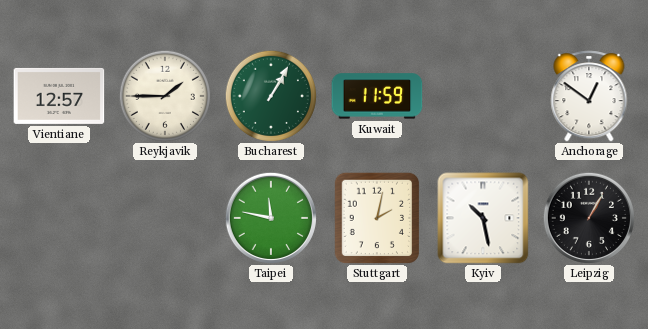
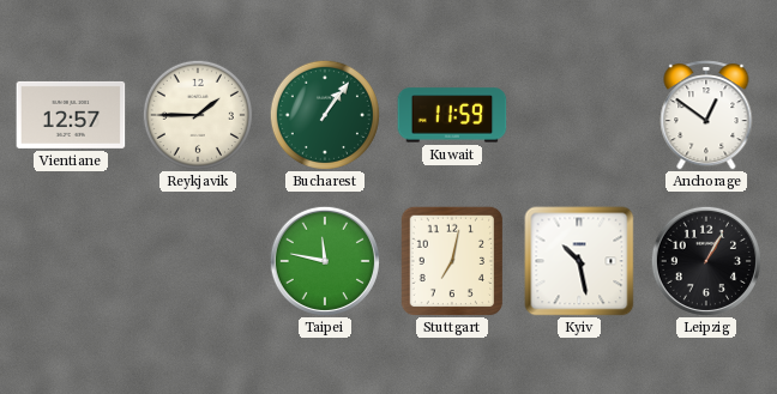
Bucharest: 1:05 -> 1:06 (325, 115)
Stuttgart: 2:02 -> 7:02 (451, 261)
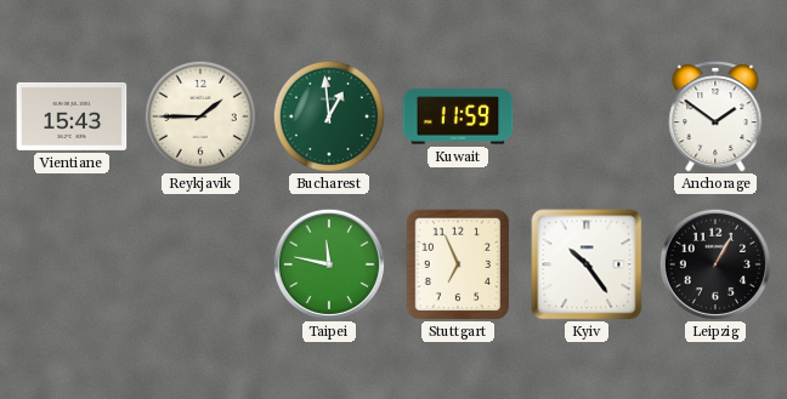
Vientiane: 12:57 -> 15:43 (72, 116)
Bucharest: 1:06 -> 12:59 (329, 116)
Anchorage: 12:51 -> 1:51 (715, 116)
Stuttgart: 7:02 -> 6:56 (457, 264)
Kyiv: 10:28 -> 10:24 (587, 264)
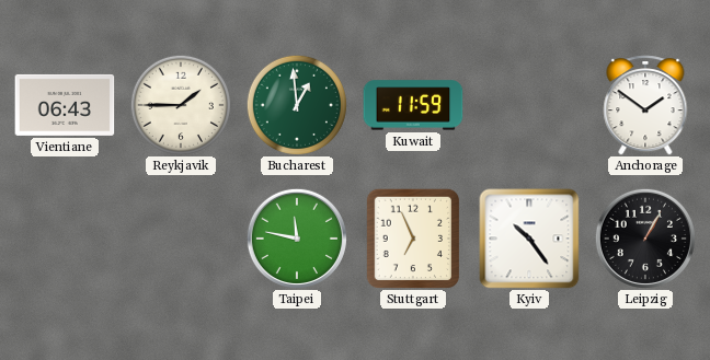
Vientiane: 15:43 -> 06:43 (65, 105)
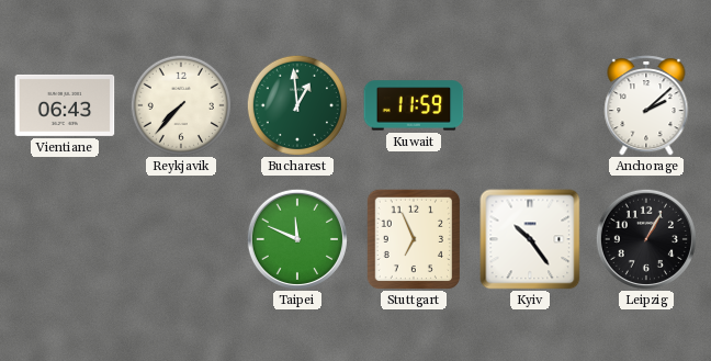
Reykjavik: 1:45 -> 7:37 (181, 105)
Anchorage: 1:51 -> 2:08 (646, 105)
Taipei: 11:47 -> 11:49 (297, 239)
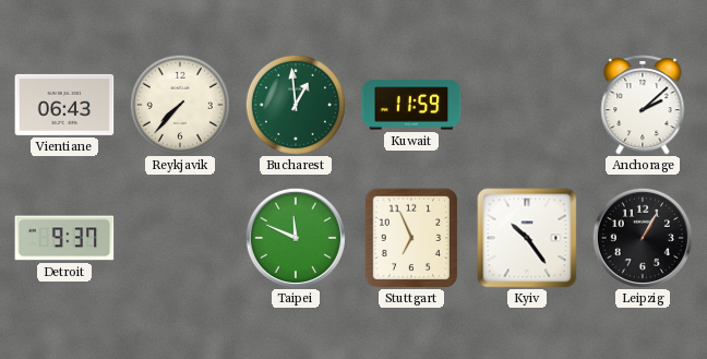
Detroit: none -> 9:37 (64, 238)
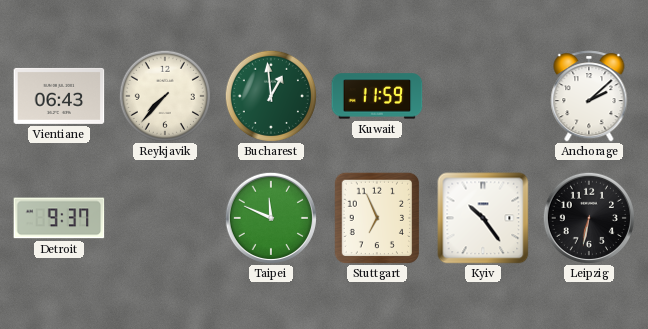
Leipzig: 1:05 -> 6:32 (589, 218)
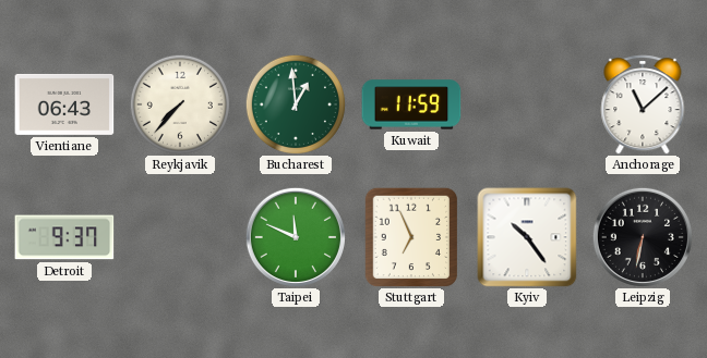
Anchorage: 2:08 -> 11:08 (643, 104)
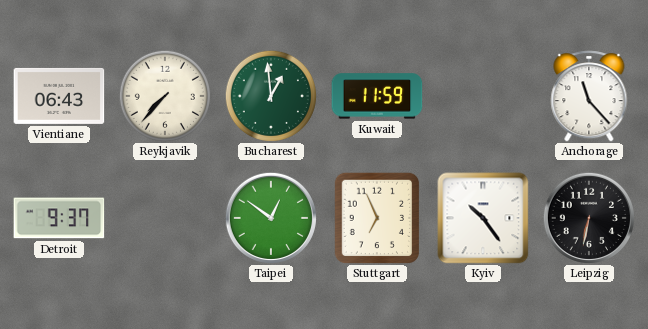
Anchorage: 11:08 -> 11:23 (589, 96)
Taipei: 11:49 -> 12:51 (271, 218)
